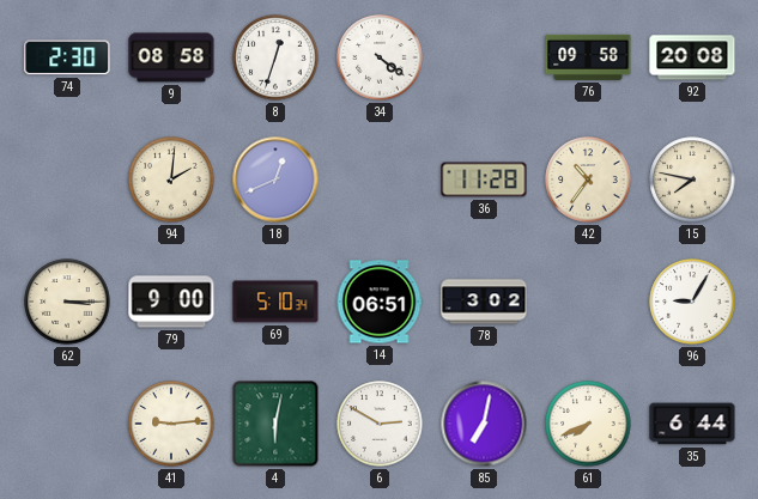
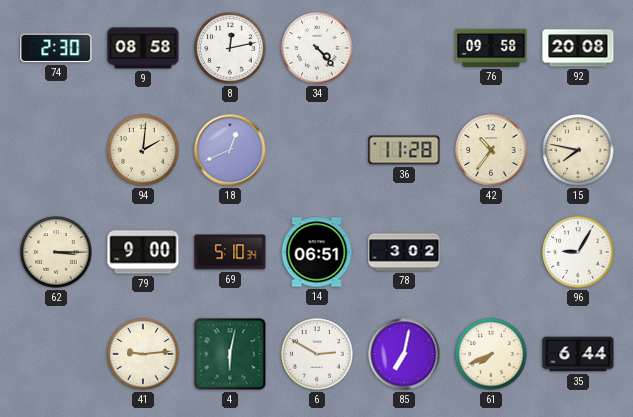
8: 12:33 -> 12:13 (230, 48)
34: 4:21 -> 4:23 (317, 48)
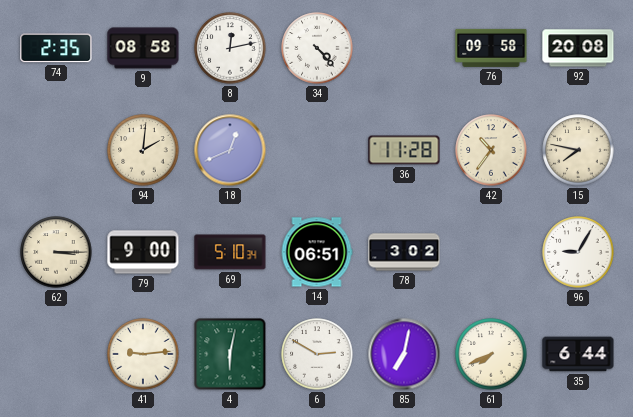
74: 2:30 -> 2:35 (56, 48)
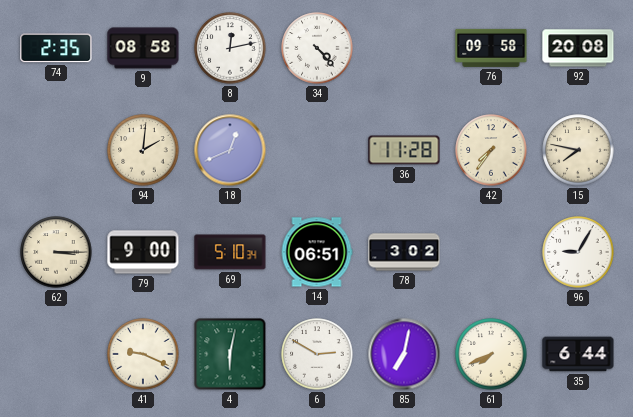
42: 10:36 -> 7:36 (491, 150)
41: 9:14 -> 9:19 (143, 354)
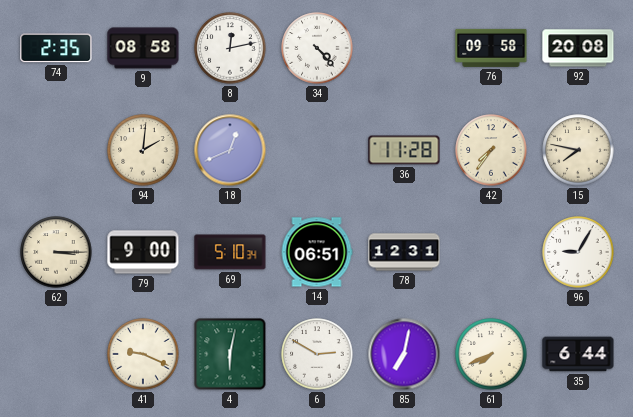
78: 3:02 -> 12:31 (404, 252)
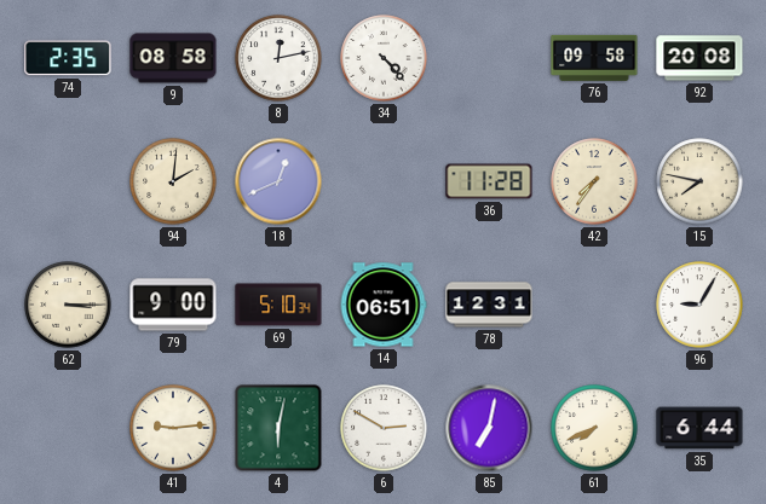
41: 9:19 -> 9:14 (173, 428)
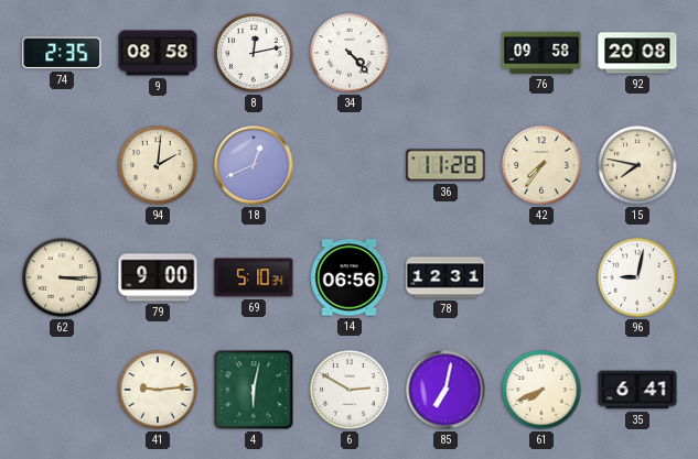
14: 06:51 -> 06:56 (350, 277)
96: 9:05 -> 9:02 (637, 277)
35: 6:44 -> 6:41 (637, 390)
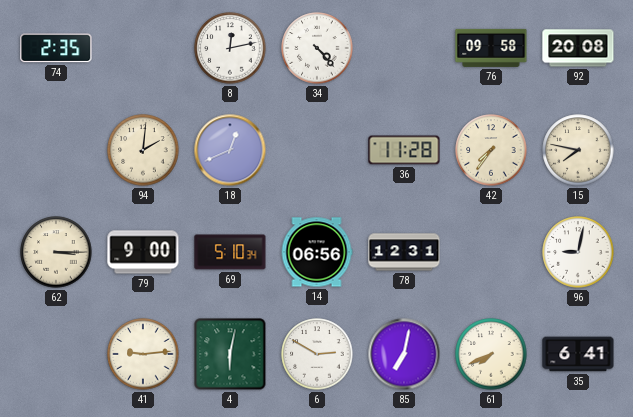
9: 08:58 -> none (158, 53)
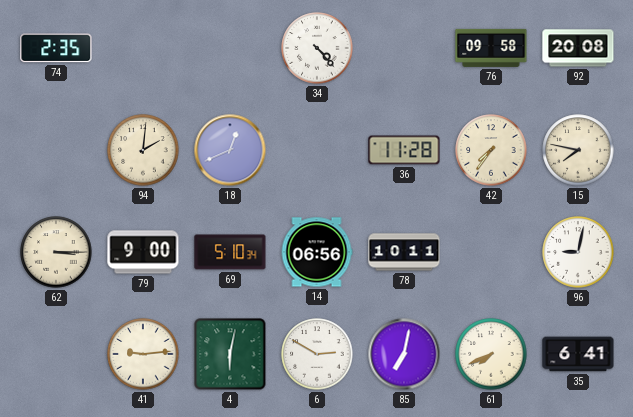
8: 12:13 -> none (230, 48)
78: 12:31 -> 10:11 (404, 252)
